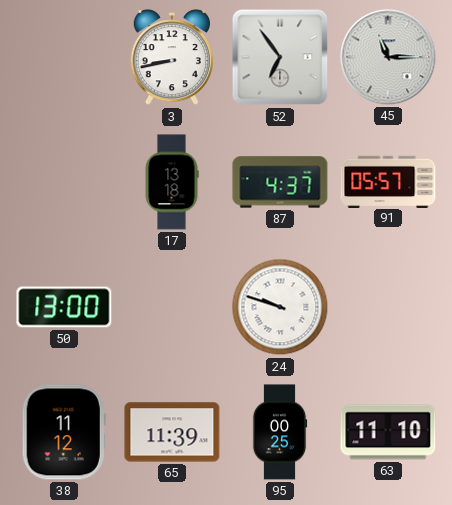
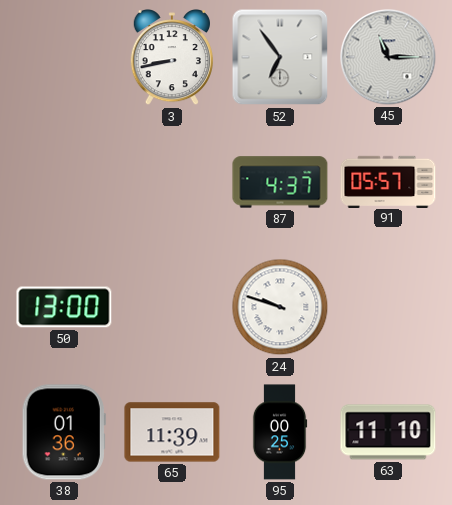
17: 13:18 -> none (172, 182)
38: 11:12 -> 01:36 (64, 432)
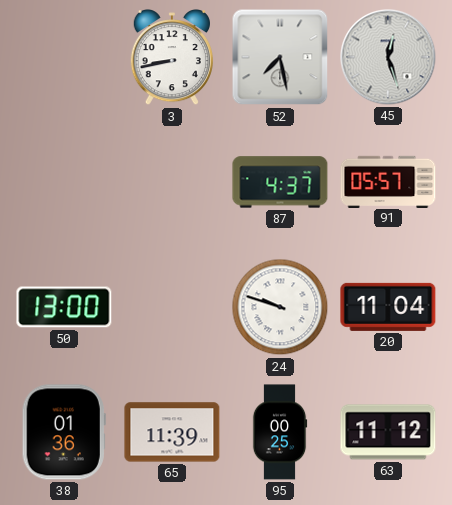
52: 6:54 -> 7:28 (280, 57)
45: 11:15 -> 12:27 (388, 57)
20: none -> 11:04 (388, 307)
63: 11:10 -> 11:12 (388, 432)
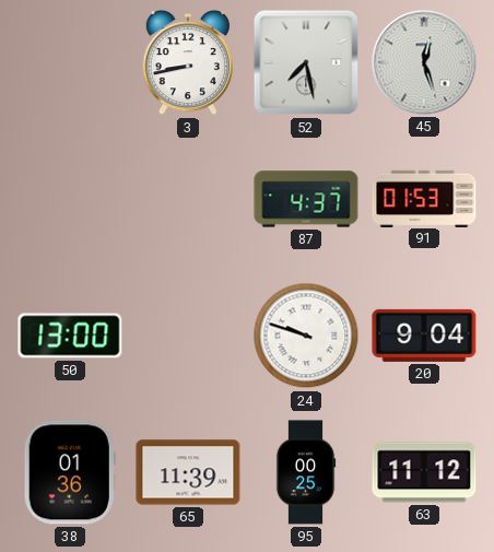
91: 05:57 -> 01:53 (424, 198)
20: 11:04 -> 9:04 (424, 336)
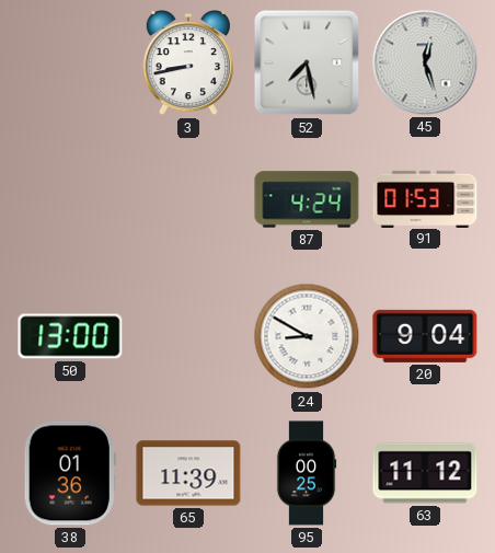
87: 4:37 -> 4:24 (307, 199)
24: 9:48 -> 8:50 (307, 336)
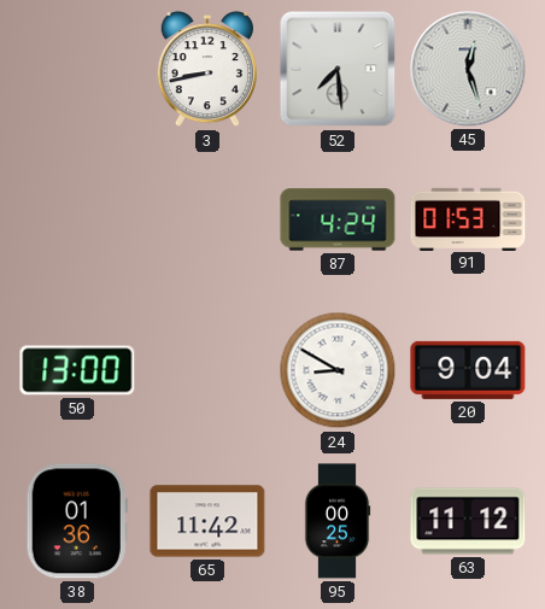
52: 7:28 -> 7:29 (338, 69)
65: 11:39 -> 11:42 (207, 521)
